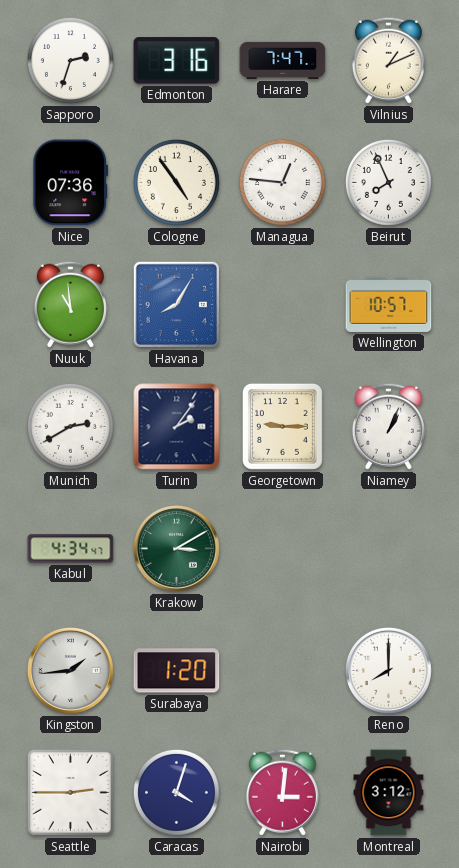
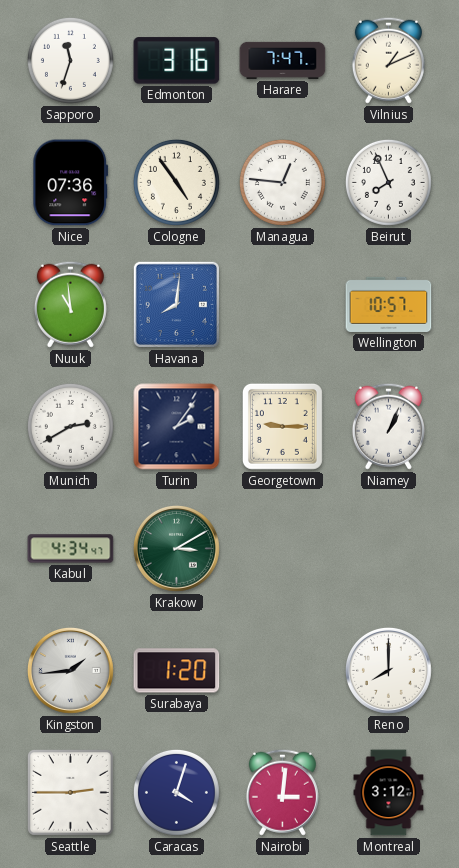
Sapporo: 2:33 -> 11:33 (70, 60)
Havana: 8:05 -> 8:01 (176, 304)
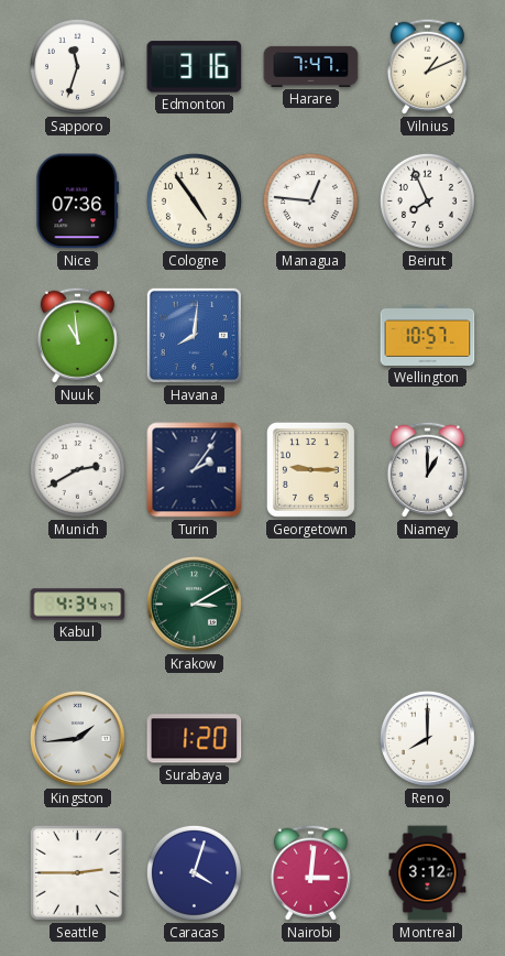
Niamey: 1:04 -> 1:00 (427, 469)
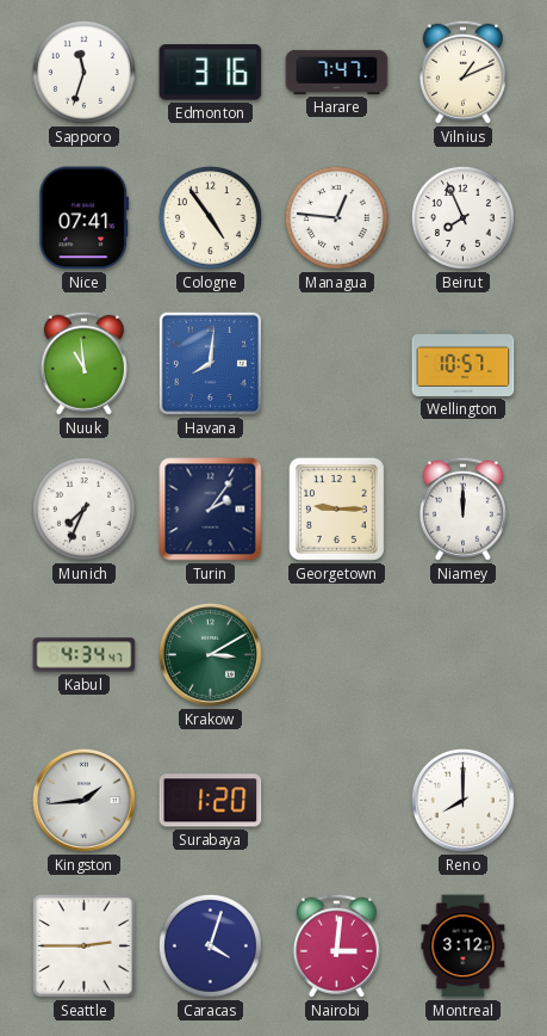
Nice: 07:36 -> 07:41 (85, 218)
Munich: 2:40 -> 7:34 (83, 508)
Niamey: 1:00 -> 12:00 (462, 508)
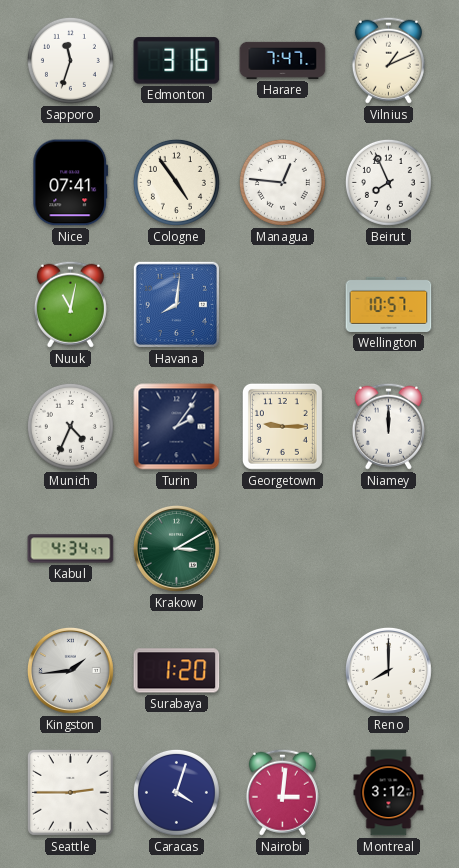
Nuuk: 10:59 -> 11:02 (70, 304)
Munich: 7:34 -> 4:34 (70, 426)
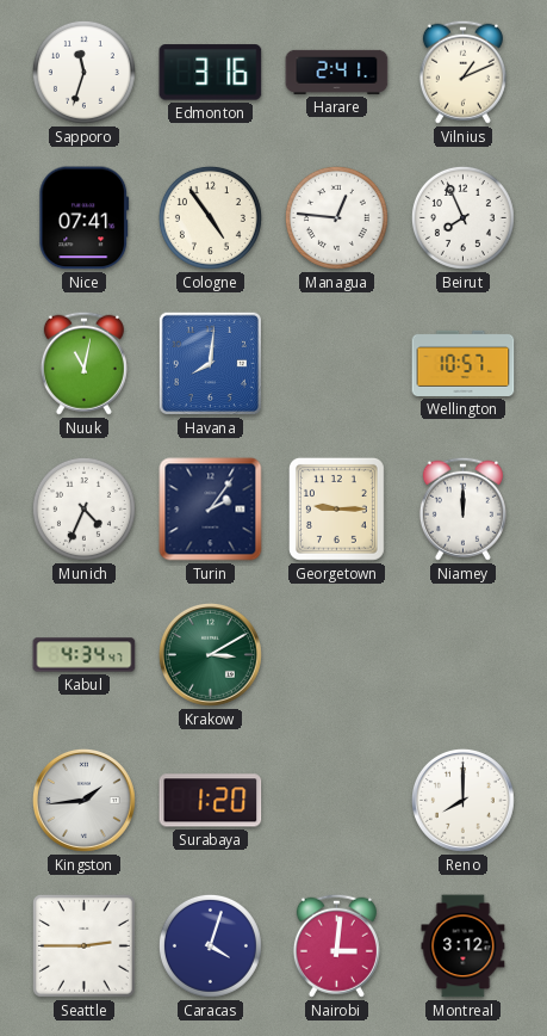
Harare: 7:47 -> 2:41 (337, 72)
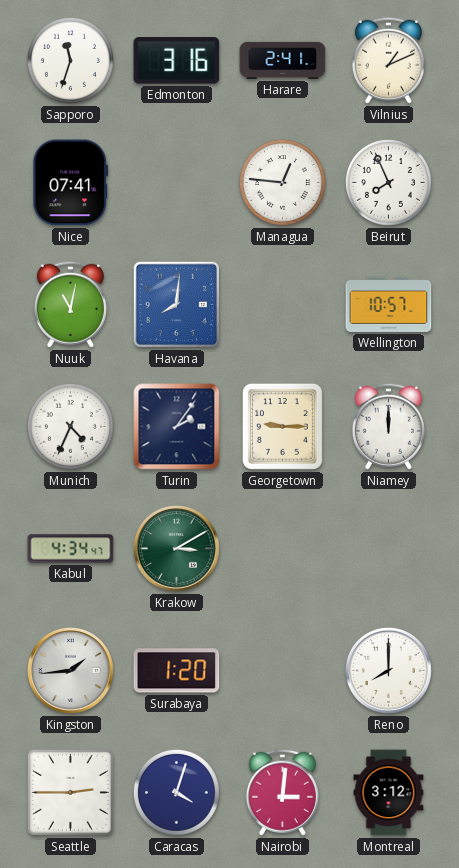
Cologne: 4:54 -> none (210, 217)
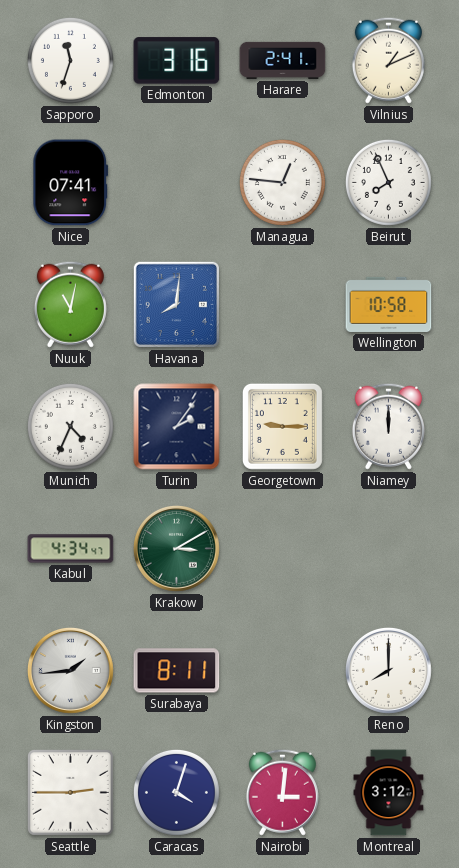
Wellington: 10:57 -> 10:58 (389, 304)
Surabaya: 1:20 -> 8:11 (177, 671)
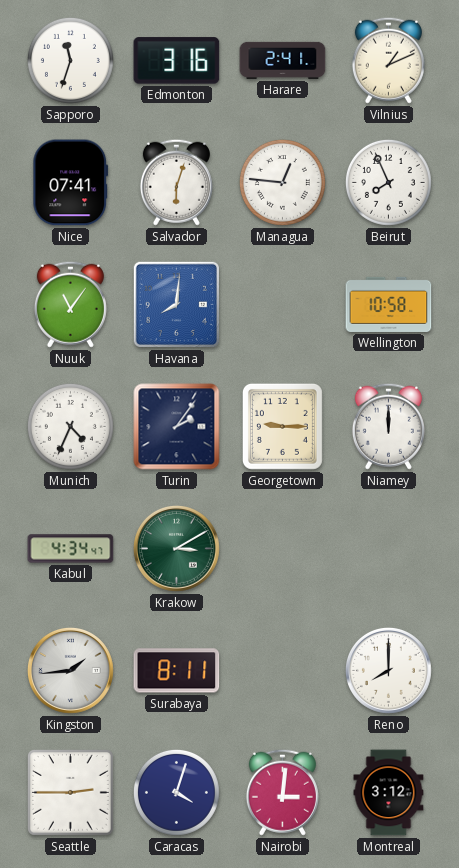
Salvador: none -> 6:03 (176, 182)
Nuuk: 11:02 -> 11:06 (70, 304)
